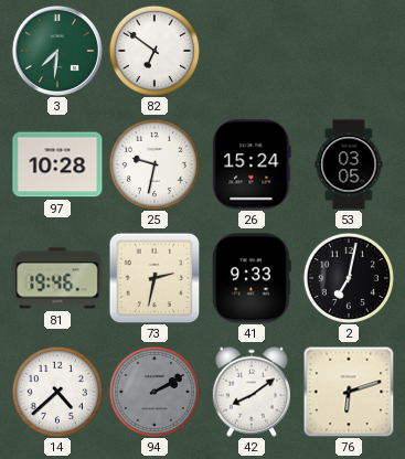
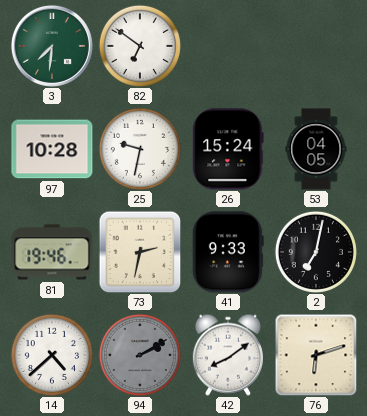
53: 03:05 -> 04:05 (316, 149)
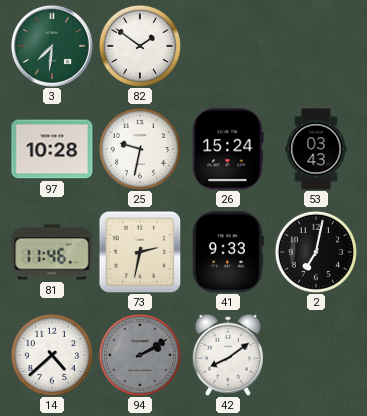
82: 6:51 -> 1:51 (140, 46)
53: 04:05 -> 03:43 (316, 149)
81: 19:46 -> 11:46 (52, 252)
76: 6:12 -> none (316, 355)
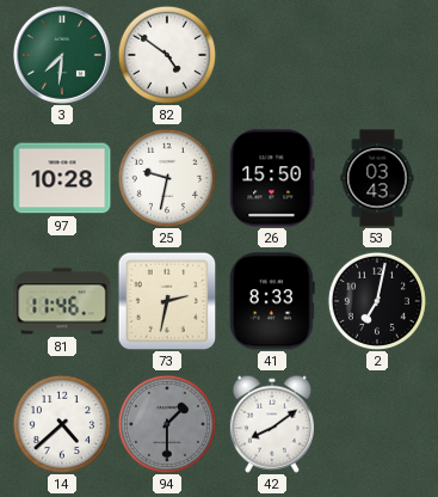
82: 1:51 -> 4:51 (167, 55)
26: 15:24 -> 15:50 (272, 178)
41: 9:33 -> 8:33 (272, 301)
94: 2:10 -> 1:30 (167, 424)
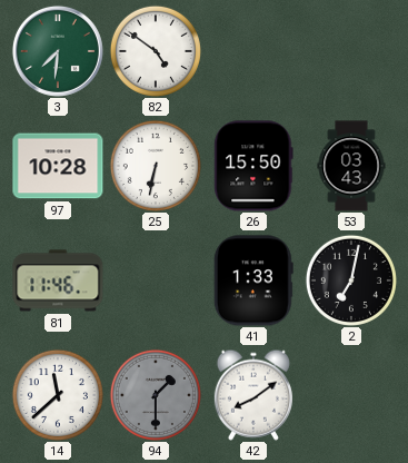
25: 9:32 -> 6:32 (156, 166)
73: 2:32 -> none (167, 301)
41: 8:33 -> 1:33 (253, 280)
14: 4:38 -> 11:38 (58, 395)
